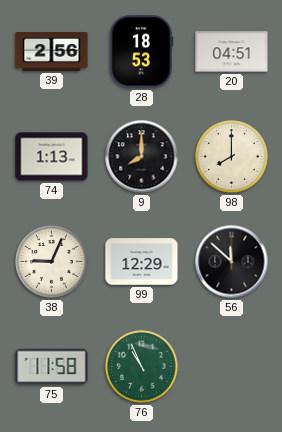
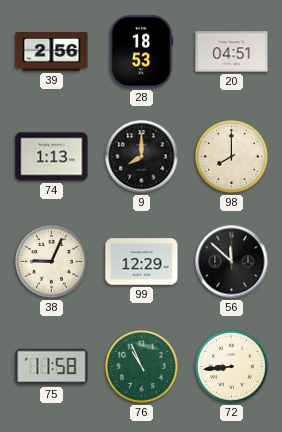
72: none -> 8:44 (232, 367)
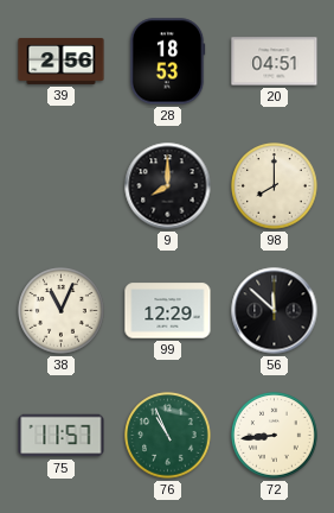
74: 1:13 -> none (52, 157)
38: 9:04 -> 11:04 (62, 311)
75: 11:58 -> 11:57 (62, 436)
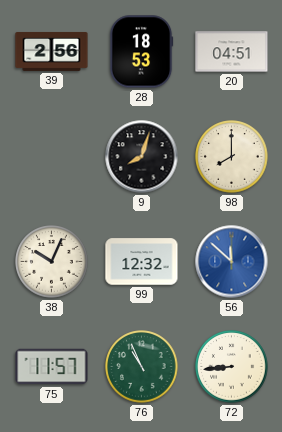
9: 8:00 -> 8:03 (142, 157)
38: 11:04 -> 10:04 (52, 262)
99: 12:29 -> 12:32 (142, 262)
56 dial: black -> blue (232, 262)
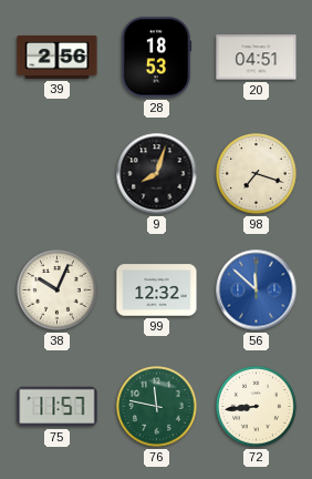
98: 8:00 -> 7:18 (257, 174)
76: 10:56 -> 11:47 (157, 407)
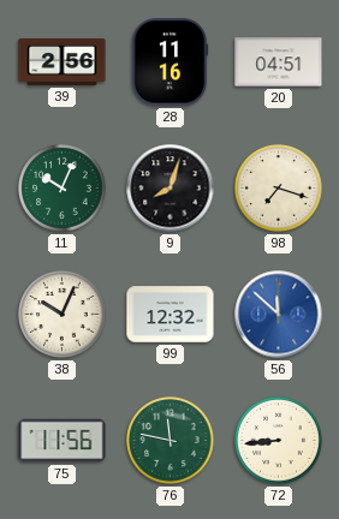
28: 18:53 -> 11:16 (169, 62)
11: none -> 10:04 (63, 189)
75: 11:57 -> 11:56 (63, 441)
